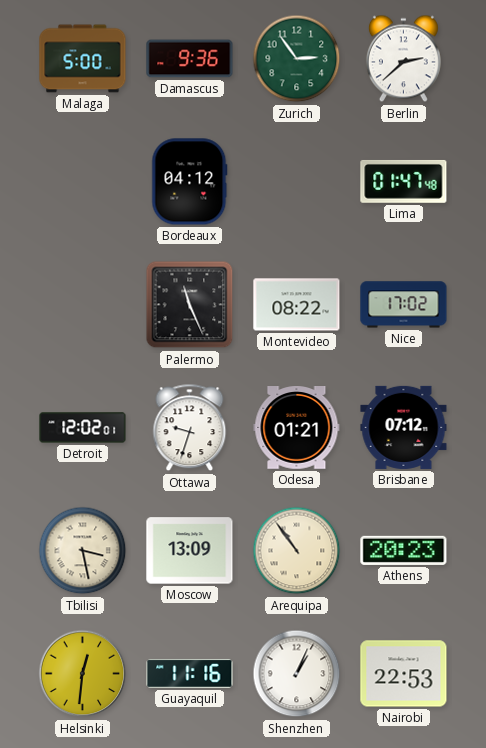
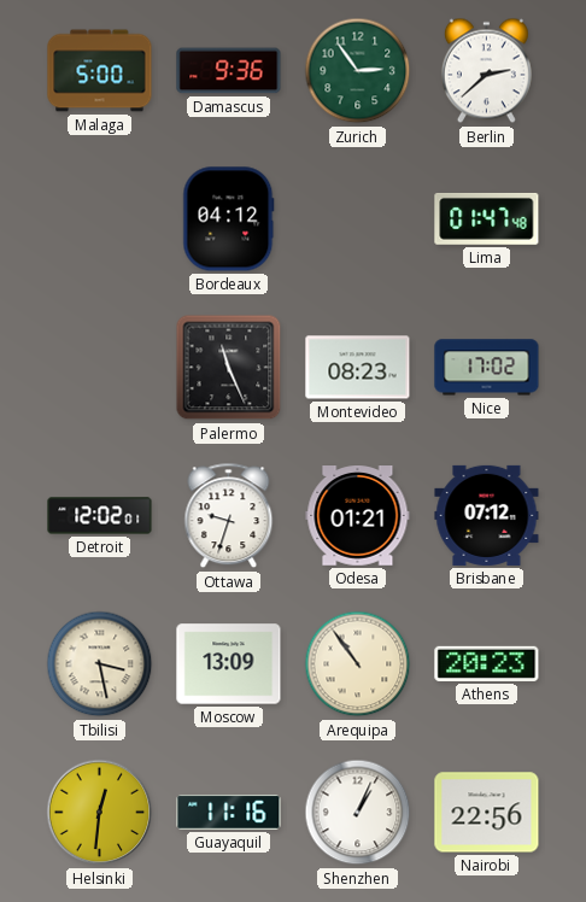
Montevideo: 08:22 -> 08:23 (358, 368)
Nairobi: 22:53 -> 22:56 (487, 813)
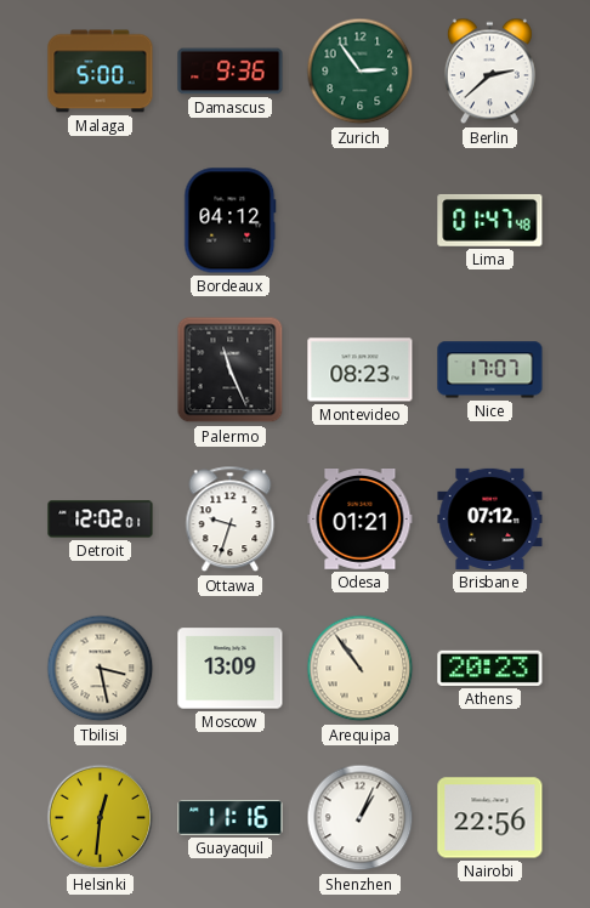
Nice: 17:02 -> 17:07 (490, 370)
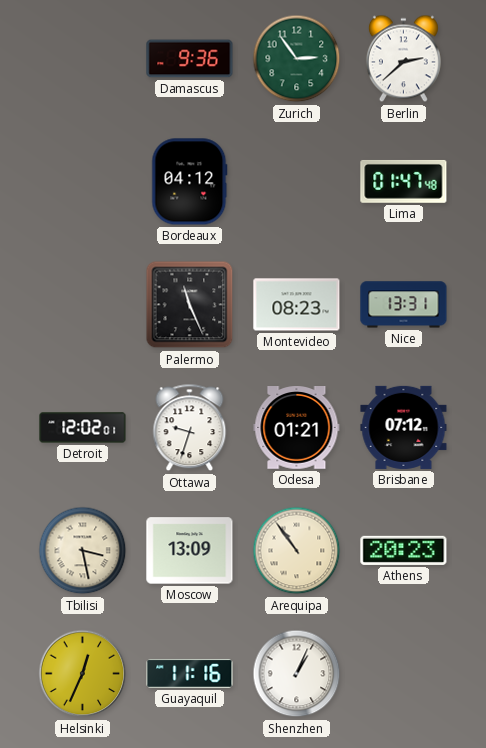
Malaga: 5:00 -> none (101, 72)
Nice: 17:07 -> 13:31 (404, 305)
Helsinki: 12:31 -> 12:34 (83, 674)
Nairobi: 22:56 -> none (490, 818)
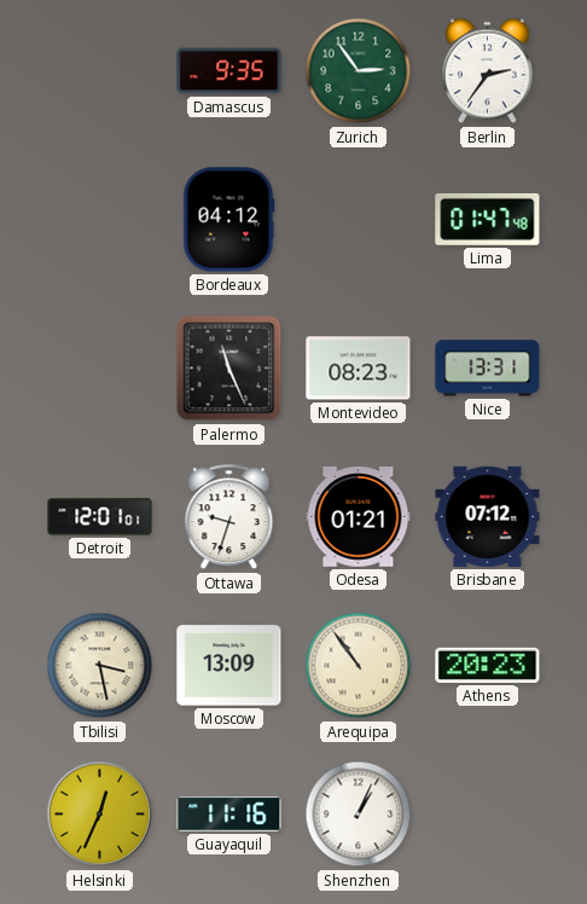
Damascus: 9:36 -> 9:35 (229, 71)
Berlin: 2:38 -> 2:36 (487, 71)
Detroit: 12:02 -> 12:01 (100, 517)
